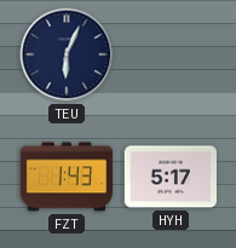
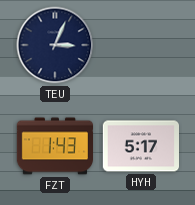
TEU: 6:04 -> 3:04 (55, 45)
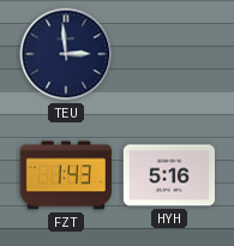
TEU: 3:04 -> 2:59 (66, 54)
HYH: 5:17 -> 5:16 (168, 175)
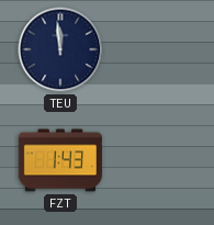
TEU: 2:59 -> 11:59 (60, 49)
HYH: 5:16 -> none (168, 175)
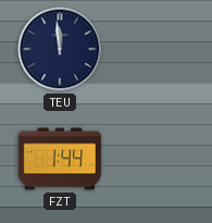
FZT: 1:43 -> 1:44 (59, 159)
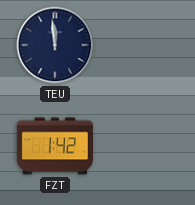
FZT: 1:44 -> 1:42 (54, 146)
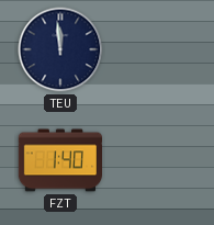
FZT: 1:42 -> 1:40 (59, 160)
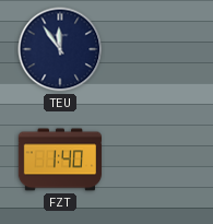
TEU: 11:59 -> 11:54 (60, 49)
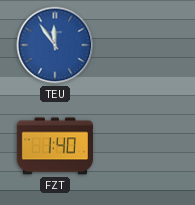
TEU dial: navy -> blue (55, 45)
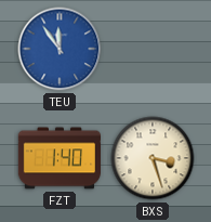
BXS: none -> 3:27 (153, 158)
